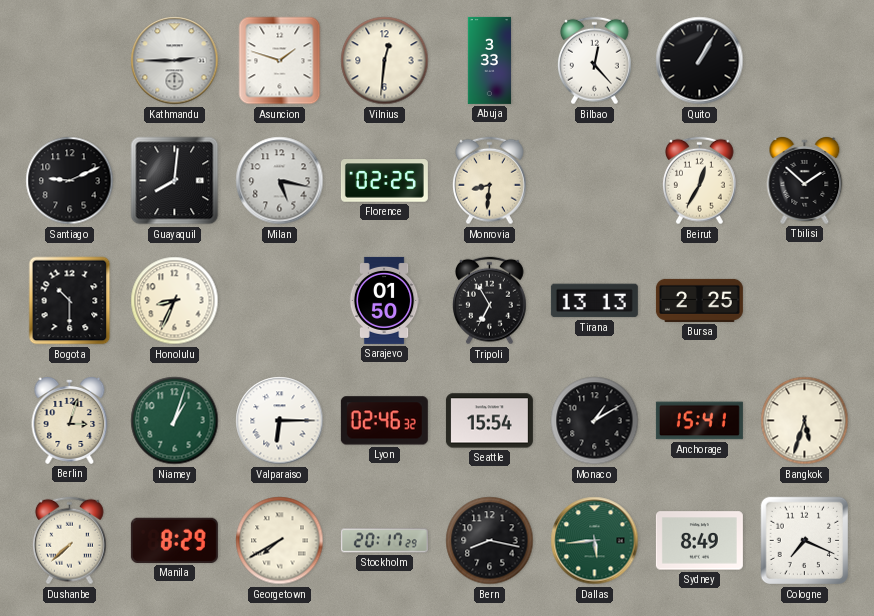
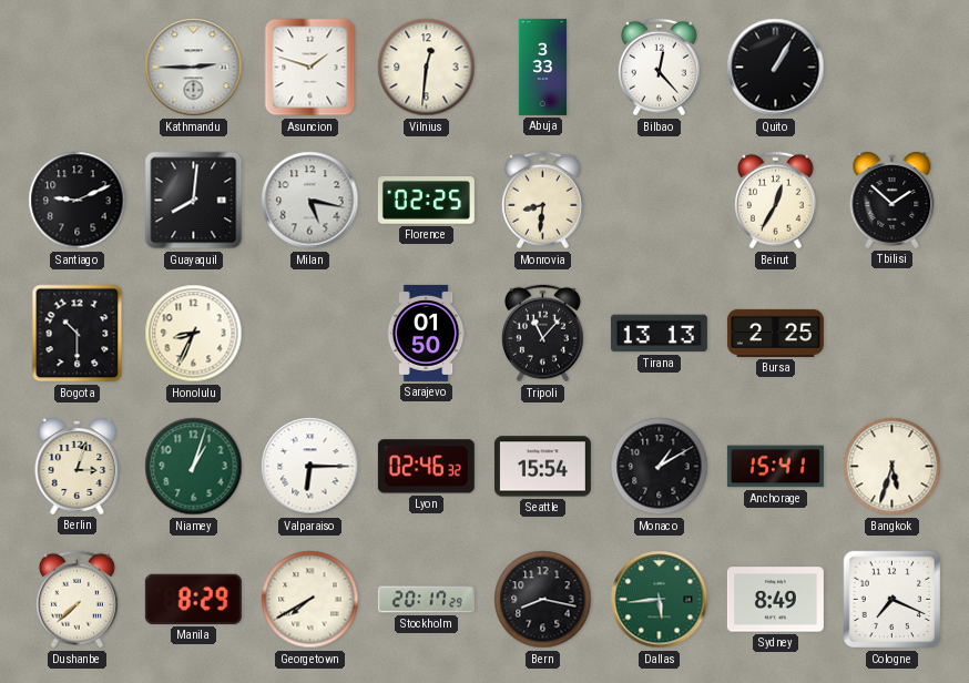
Tripoli: 6:55 -> 11:07 (542, 334)
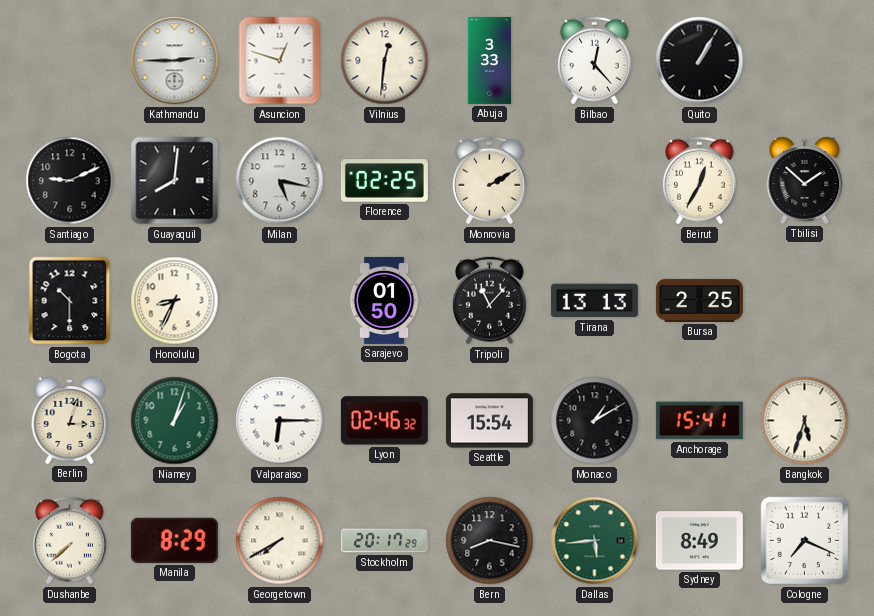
Asuncion: 1:48 -> 12:48 (280, 61)
Monrovia: 8:31 -> 2:10 (489, 181)
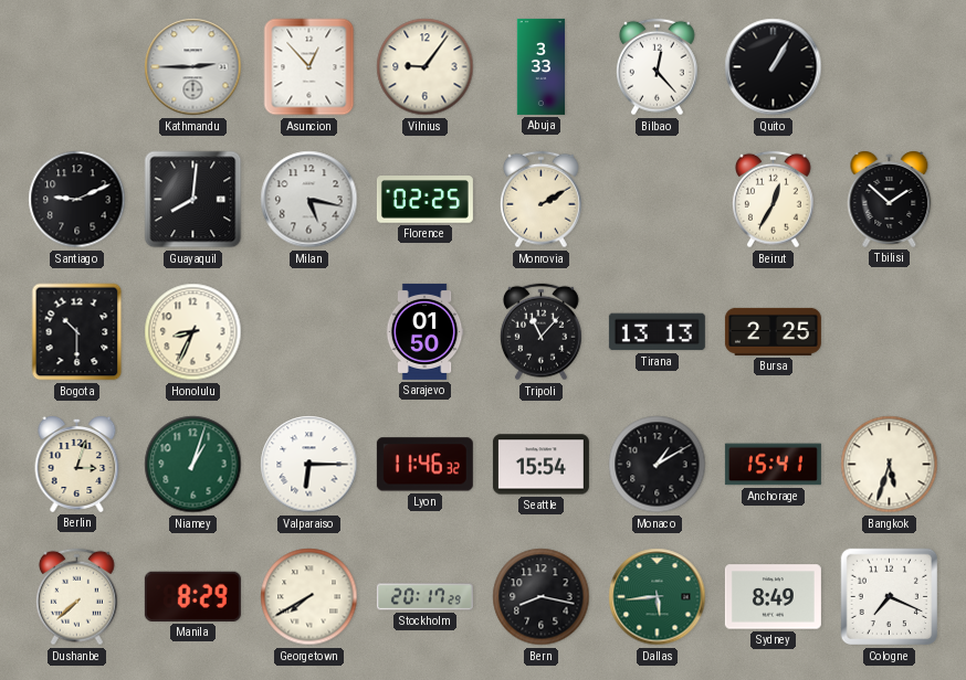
Asuncion: 12:48 -> 12:53 (309, 67)
Vilnius: 12:31 -> 9:06 (426, 67)
Lyon: 02:46 -> 11:46 (424, 465)
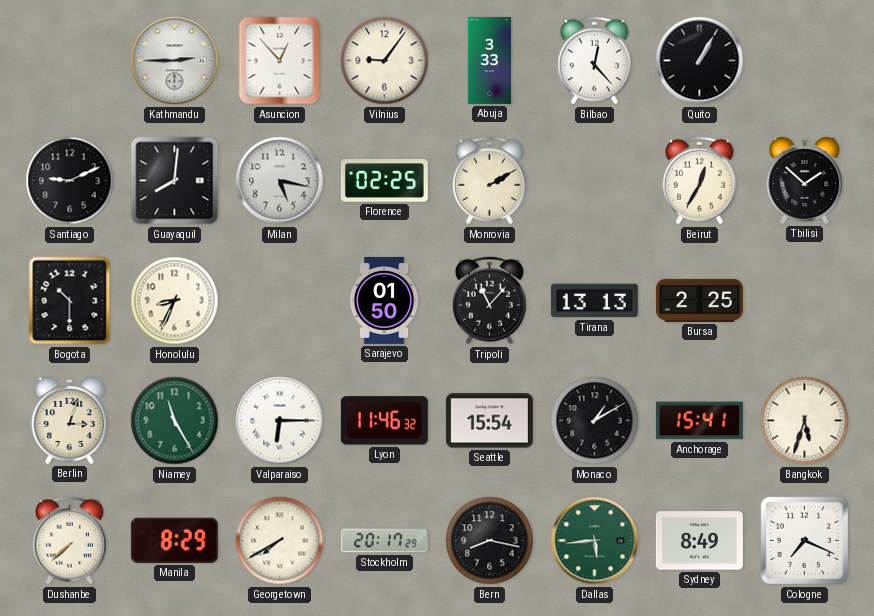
Niamey: 1:03 -> 11:25 (175, 421)
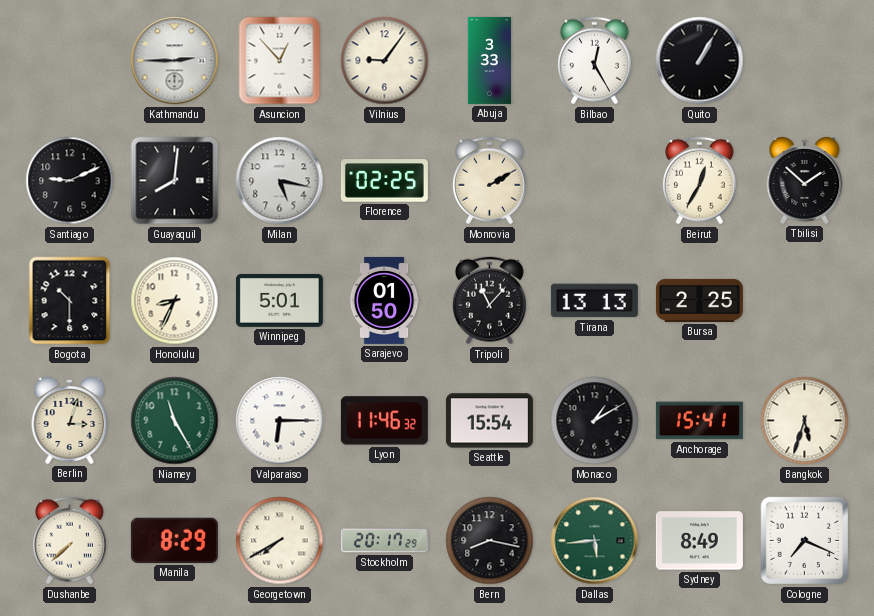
Bilbao: 12:23 -> 12:25 (594, 61)
Winnipeg: none -> 5:01 (279, 300)
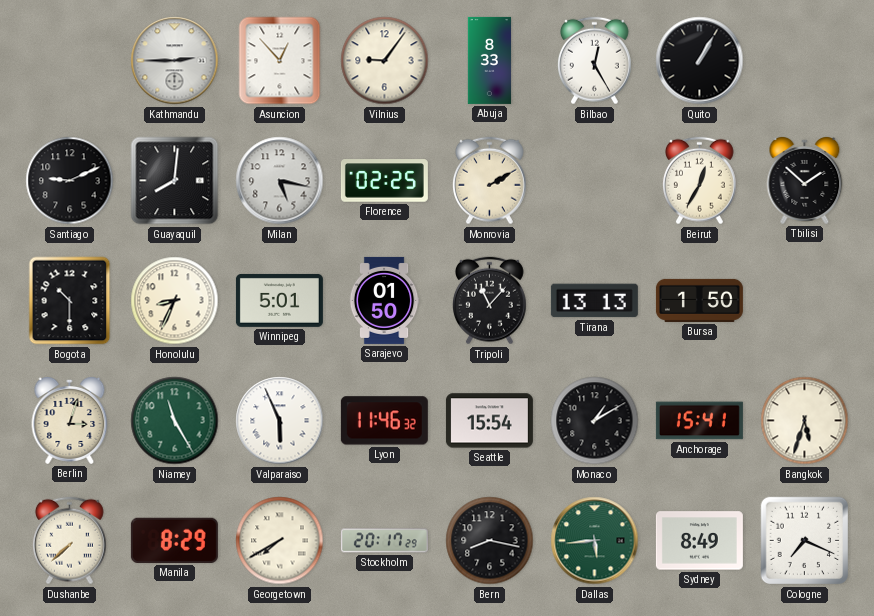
Abuja: 3:33 -> 8:33 (490, 60)
Bursa: 2:25 -> 1:50 (699, 300)
Valparaiso: 6:15 -> 5:56 (280, 421)
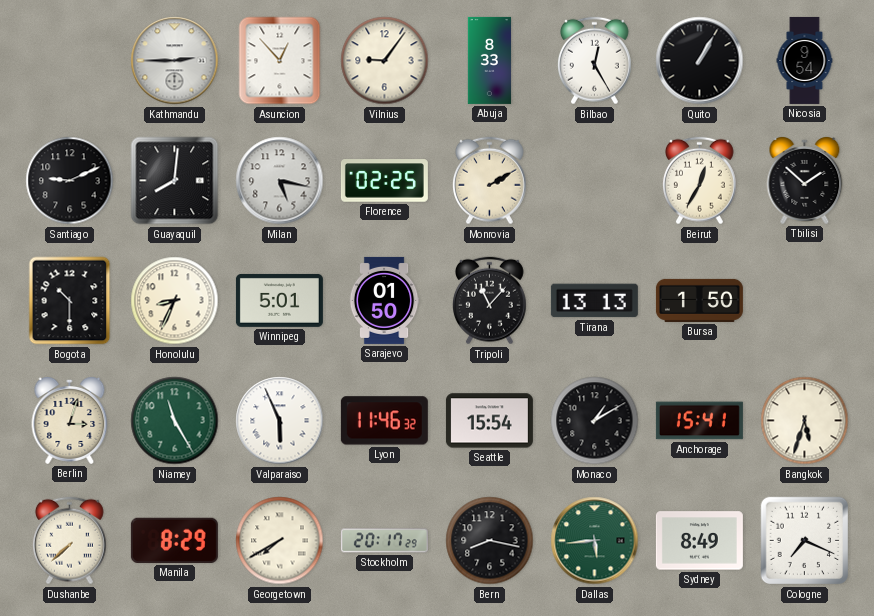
Nicosia: none -> 9:54 (805, 60)
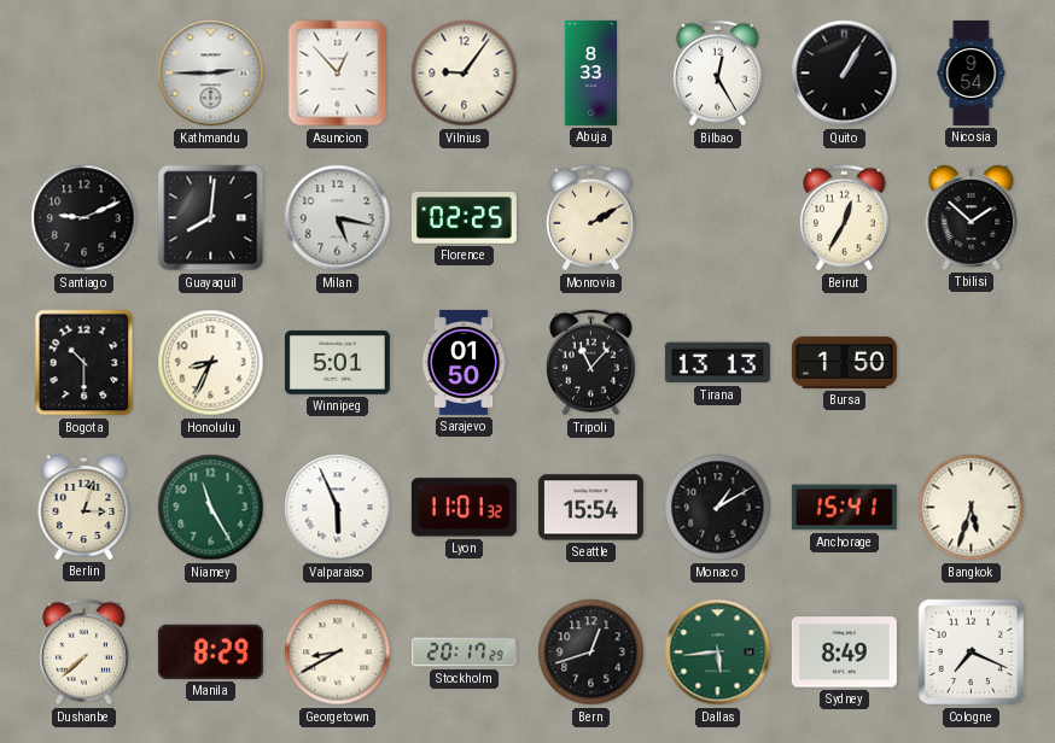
Lyon: 11:46 -> 11:01 (464, 508)
Georgetown: 7:40 -> 8:40 (338, 653)
Bern: 8:17 -> 12:42 (591, 653)
